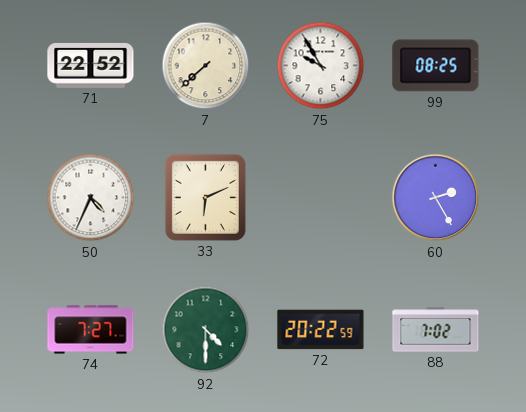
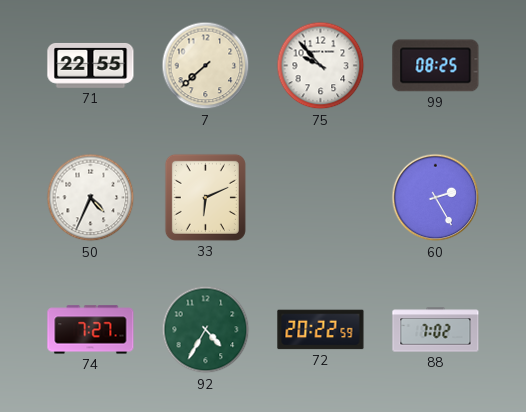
71: 22:52 -> 22:55 (91, 65)
75: 9:55 -> 9:53 (321, 66)
92: 4:30 -> 4:35 (206, 330)
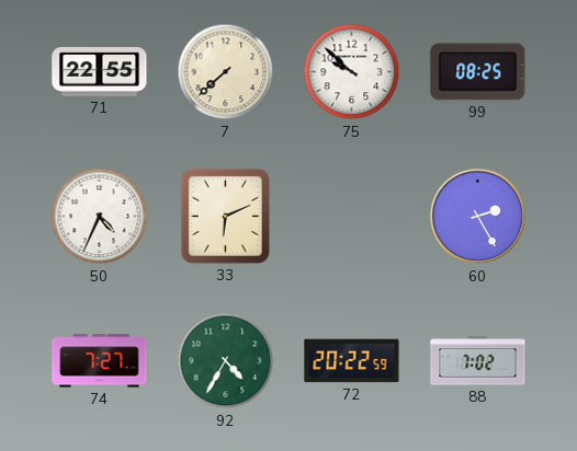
75: 9:53 -> 9:52 (352, 72)
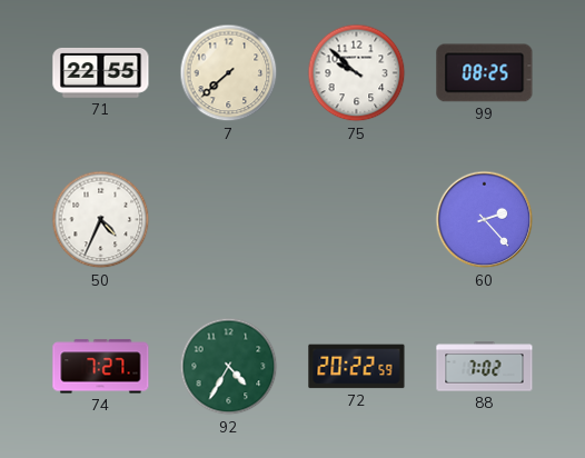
33: 6:11 -> none (225, 216)
60: 2:25 -> 2:23 (485, 220)
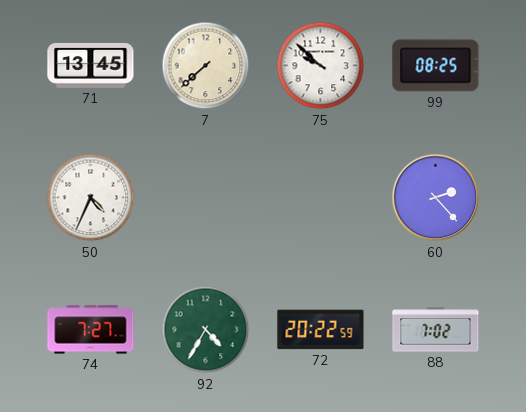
71: 22:55 -> 13:45 (91, 65)
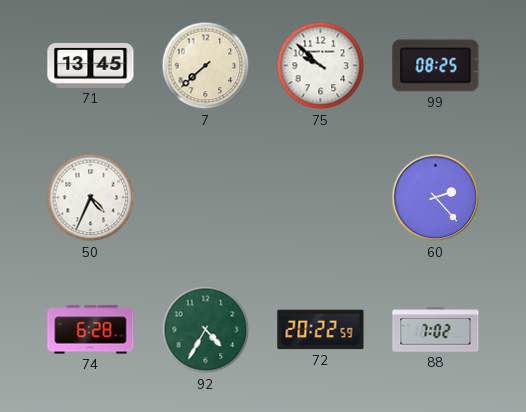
74: 7:27 -> 6:28 (91, 330)
